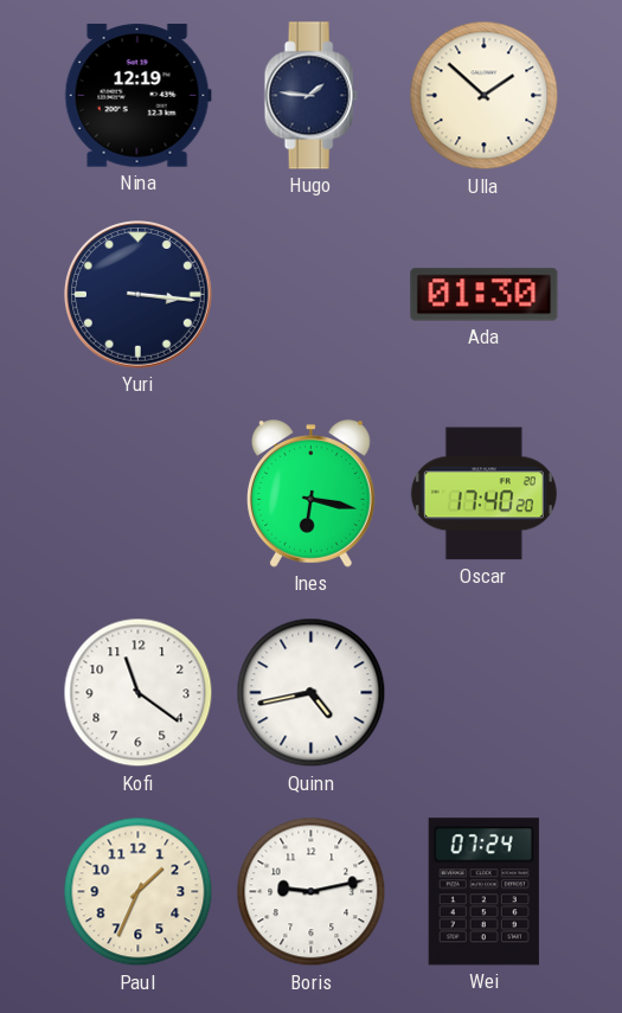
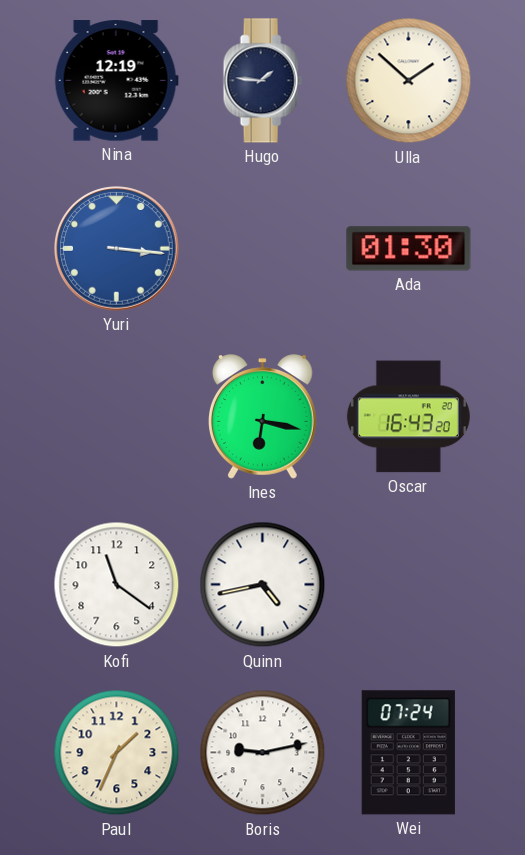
Yuri dial: navy -> blue (117, 249)
Oscar: 17:40 -> 16:43 (408, 417)
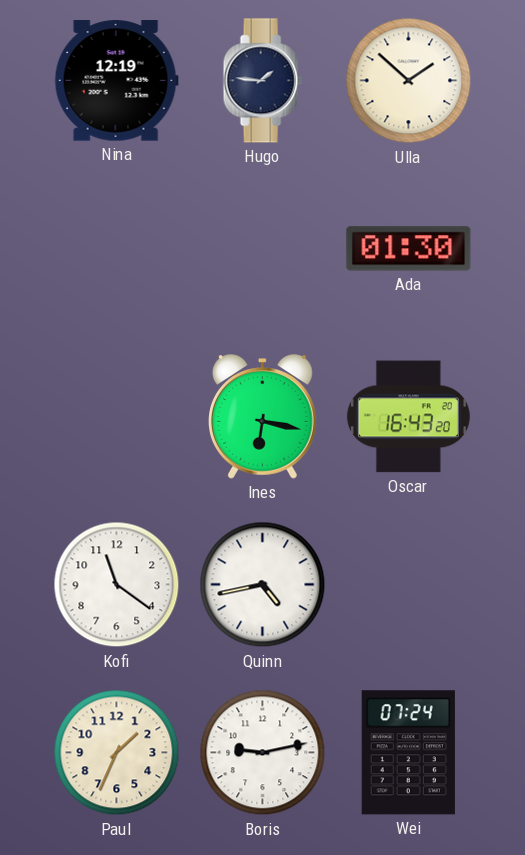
Yuri: 3:16 -> none (117, 249)
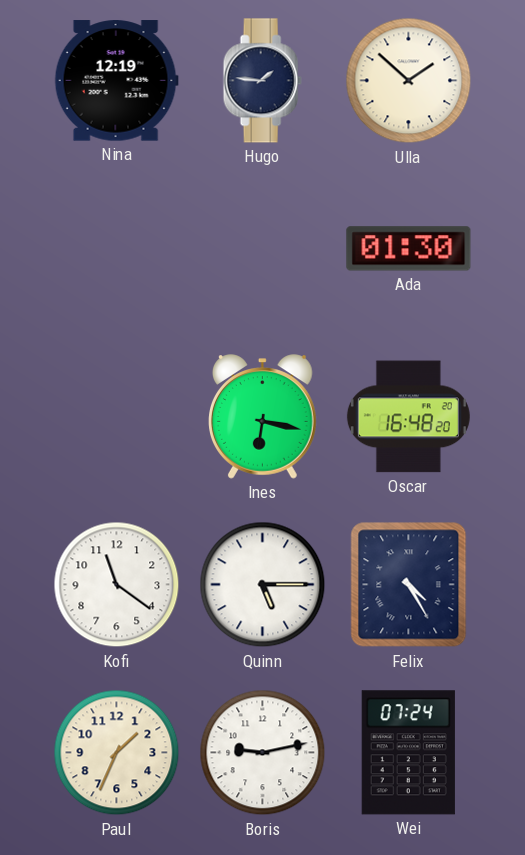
Oscar: 16:43 -> 16:48 (408, 417)
Quinn: 4:43 -> 5:15 (263, 585)
Felix: none -> 4:25 (409, 585)
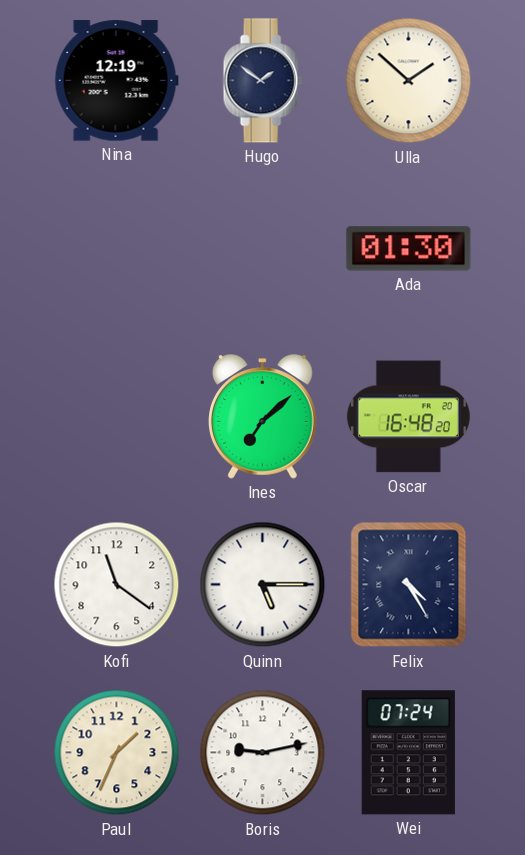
Hugo: 1:46 -> 1:51 (262, 81)
Ines: 6:17 -> 7:08 (263, 417)
